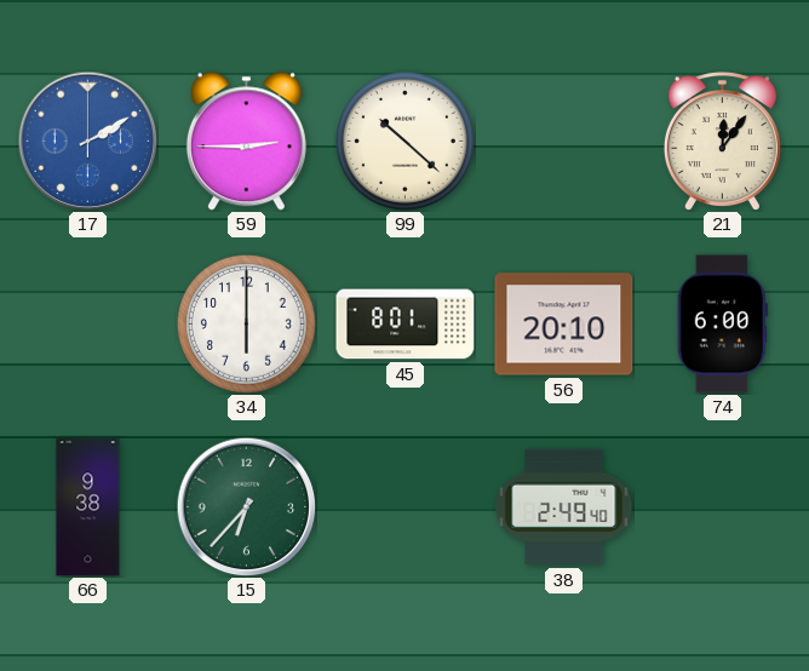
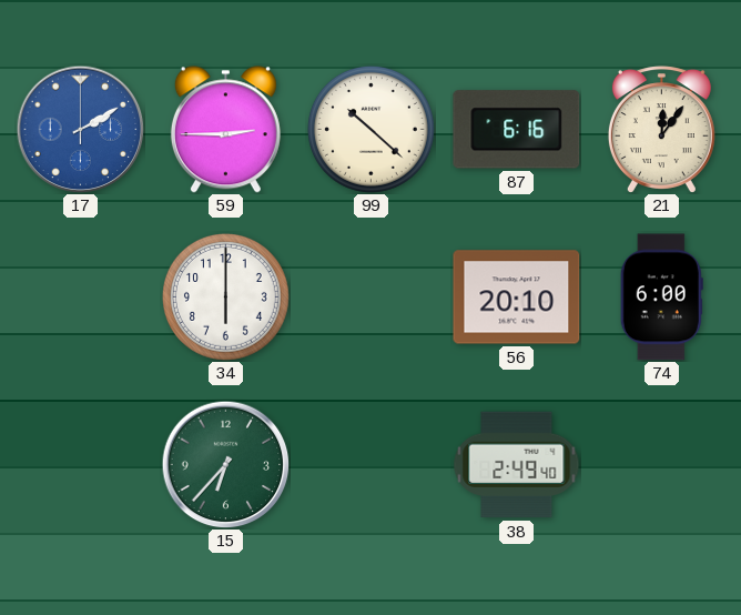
87: none -> 6:16 (517, 130)
45: 8:01 -> none (406, 325)
66: 9:38 -> none (88, 507)
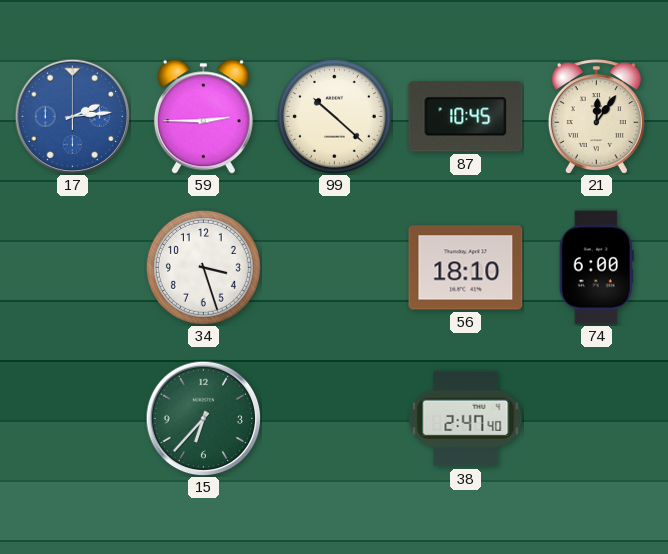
17: 2:10 -> 2:14 (72, 116)
87: 6:16 -> 10:45 (466, 117)
34: 6:00 -> 3:27 (203, 267)
56: 20:10 -> 18:10 (466, 268)
38: 2:49 -> 2:47 (466, 419)
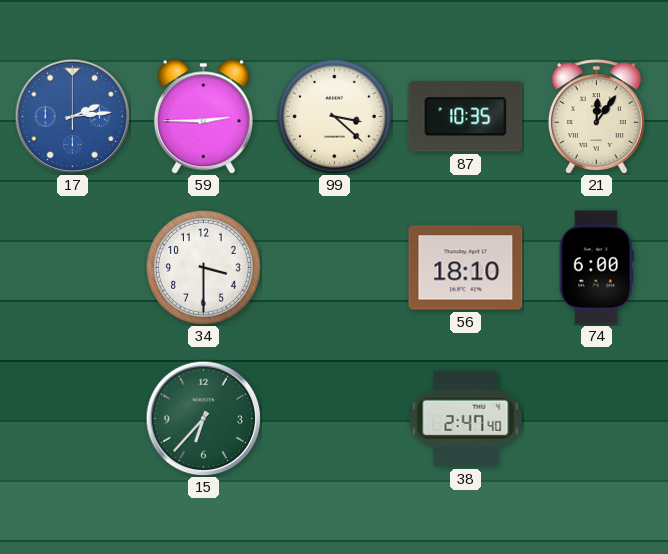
99: 10:22 -> 3:22 (334, 116)
87: 10:45 -> 10:35 (466, 117)
34: 3:27 -> 3:30 (203, 267)
